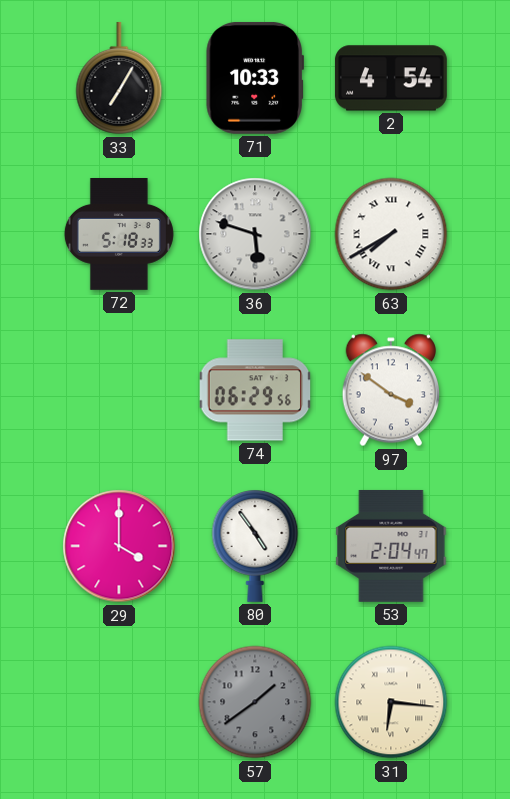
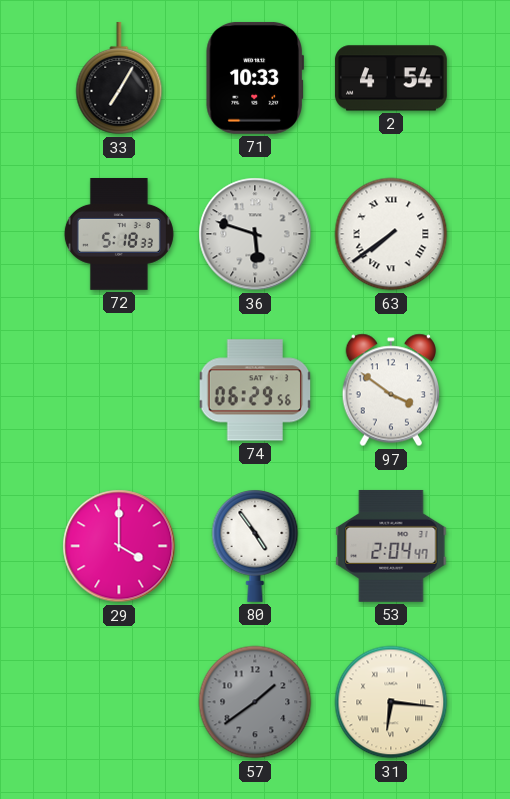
63: 7:40 -> 7:39 (391, 234)
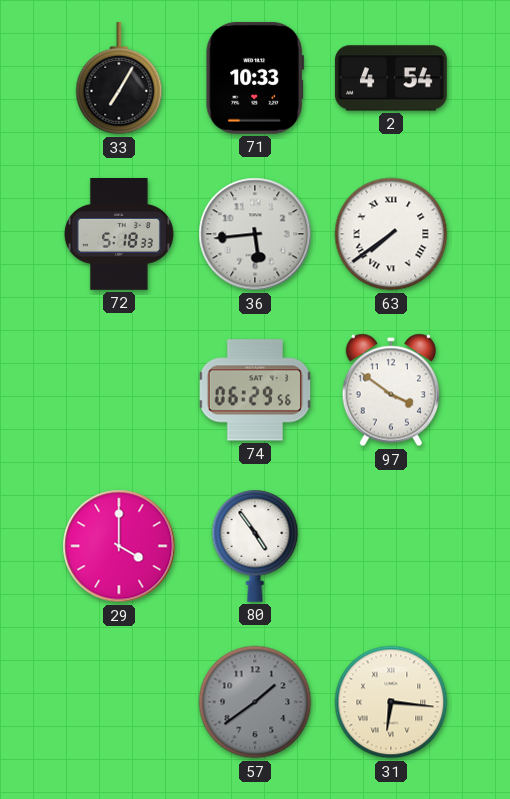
36: 5:48 -> 5:44 (255, 234)
53: 2:04 -> none (391, 546)
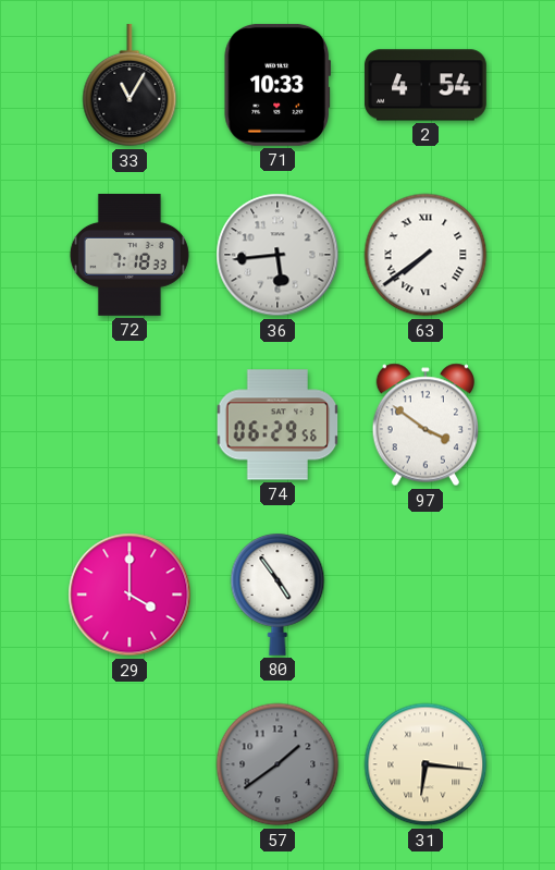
33: 7:05 -> 11:05 (129, 85)
72: 5:18 -> 7:18 (129, 256)
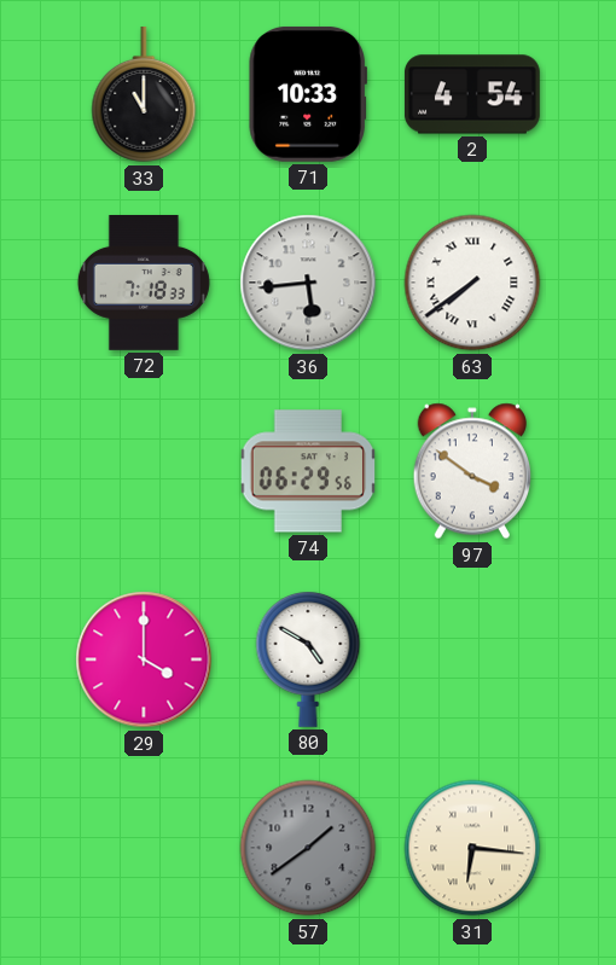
33: 11:05 -> 11:00 (144, 94)
80: 4:54 -> 4:50 (308, 659)
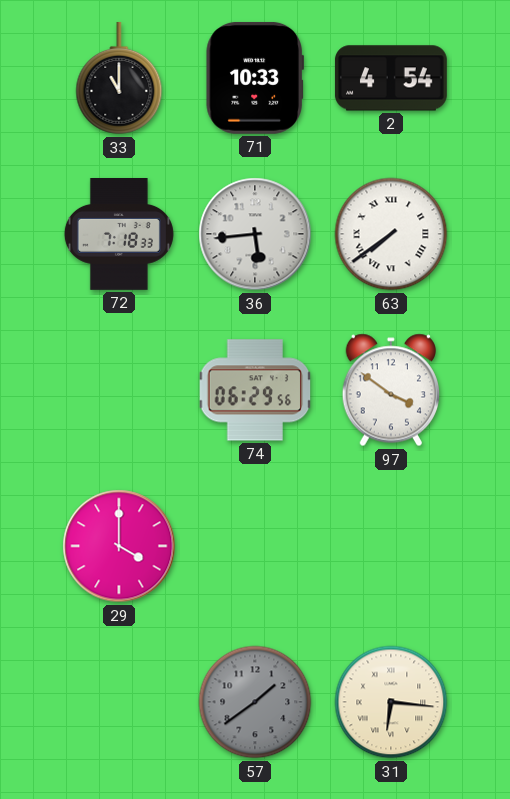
80: 4:50 -> none (308, 659)
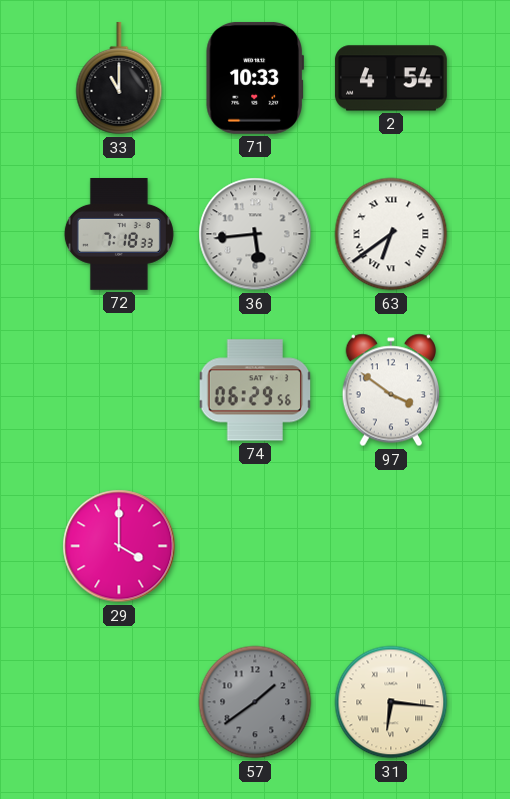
63: 7:39 -> 6:39 (391, 234)
